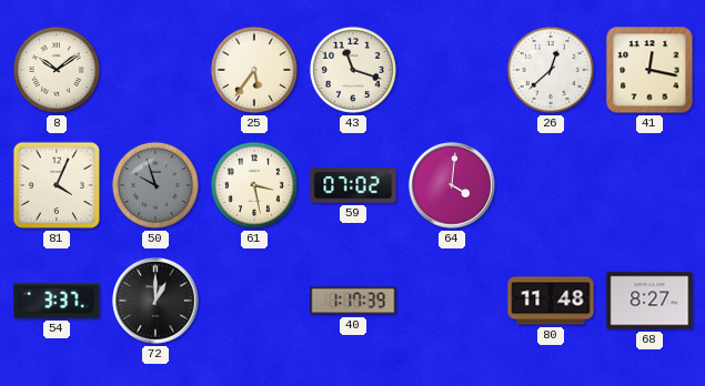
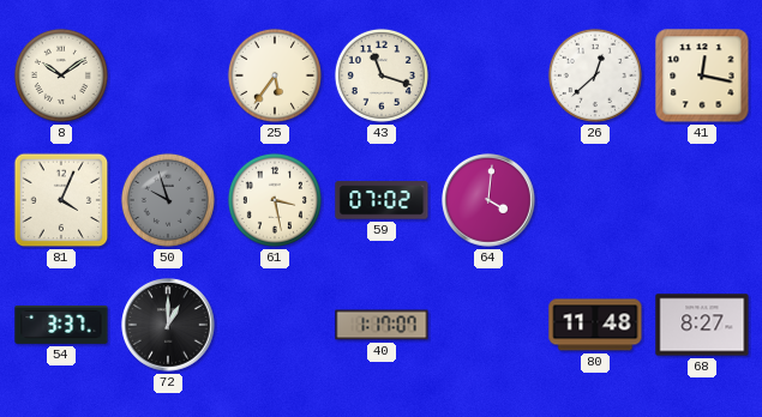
40: 1:17:39 -> 1:17:07 (382, 325)
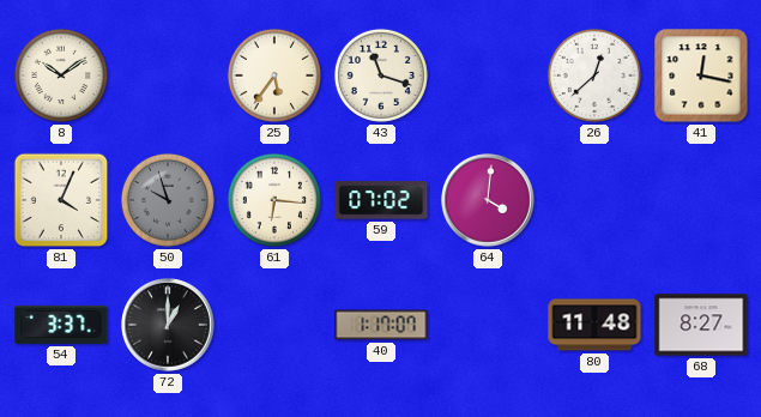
61: 3:28 -> 6:16 (274, 200)
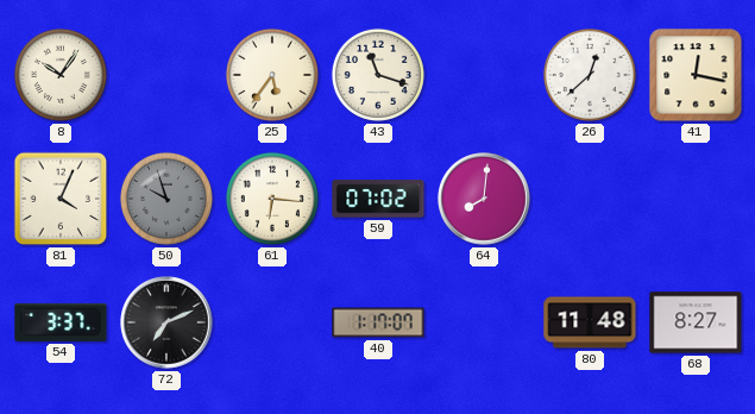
8: 10:09 -> 10:06 (61, 75)
64: 4:01 -> 8:01 (484, 199)
72: 1:00 -> 7:11 (166, 322)
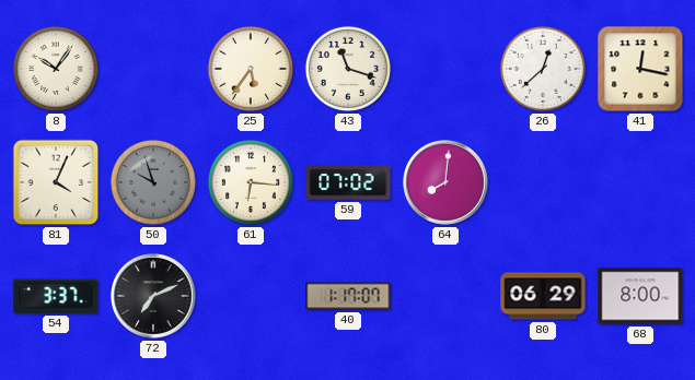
80: 11:48 -> 06:29 (543, 296)
68: 8:27 -> 8:00 (640, 296)
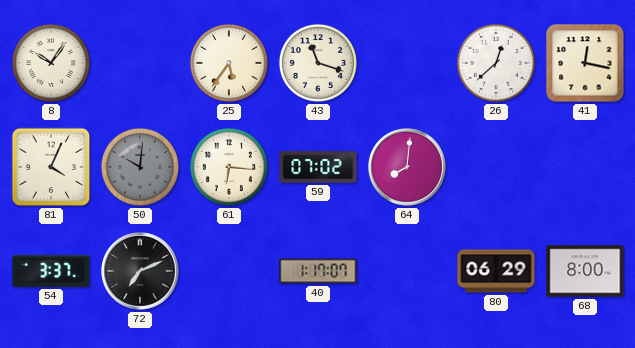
50: 9:57 -> 10:01 (140, 167)
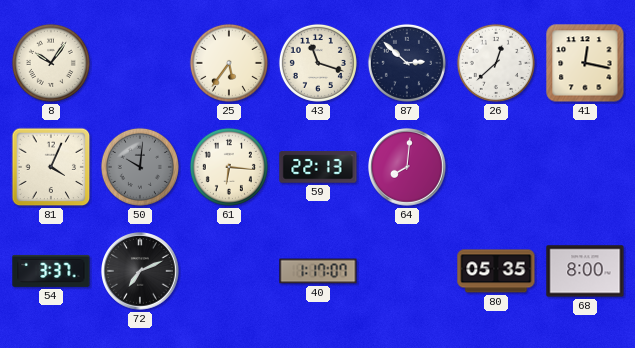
87: none -> 2:52 (407, 63)
59: 07:02 -> 22:13 (318, 167)
80: 06:29 -> 05:35 (496, 271)
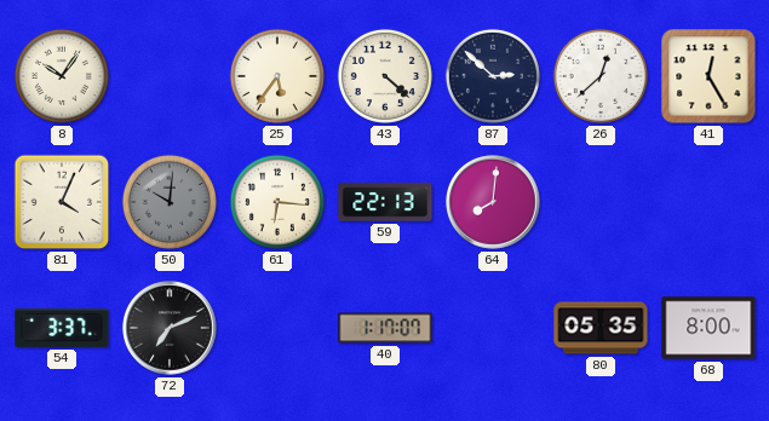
43: 11:18 -> 4:22 (385, 76)
41: 12:17 -> 12:25 (708, 76)
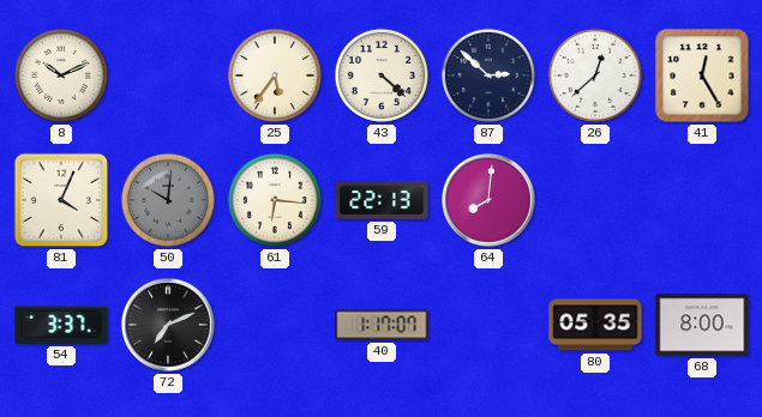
8: 10:06 -> 10:11 (61, 75)
